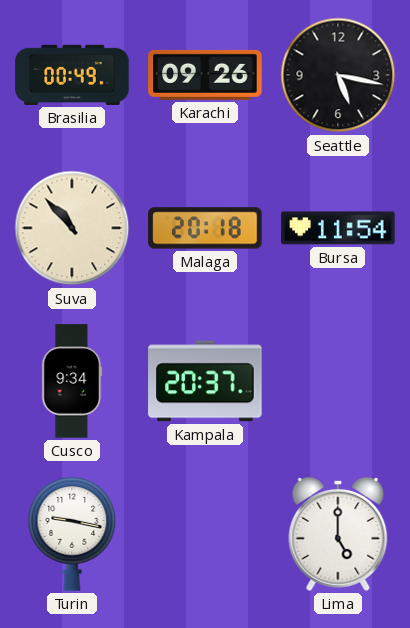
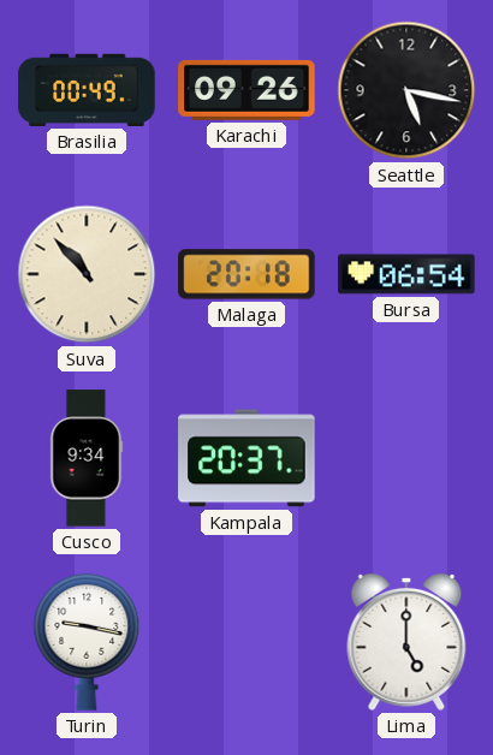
Bursa: 11:54 -> 06:54 (406, 274)
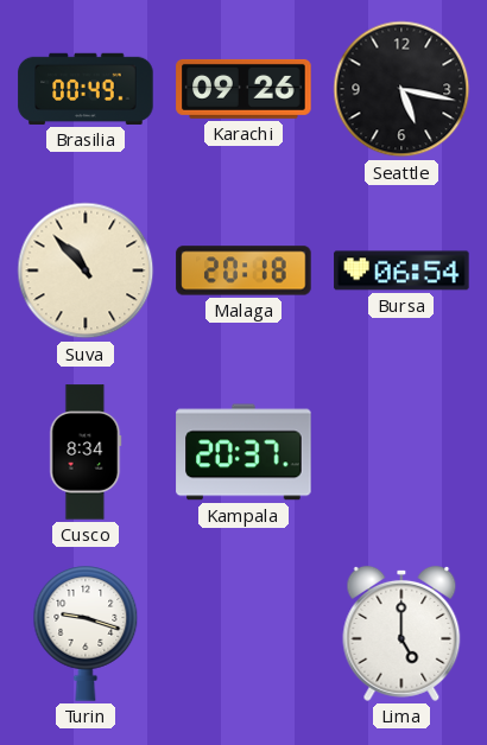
Cusco: 9:34 -> 8:34 (86, 452)
Turin: 9:17 -> 9:18 (86, 635)
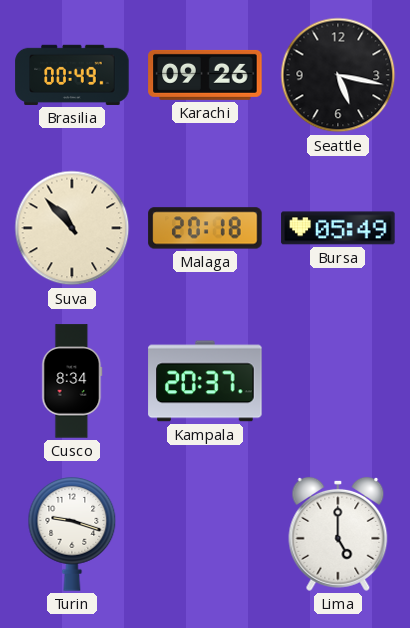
Bursa: 06:54 -> 05:49 (338, 228)
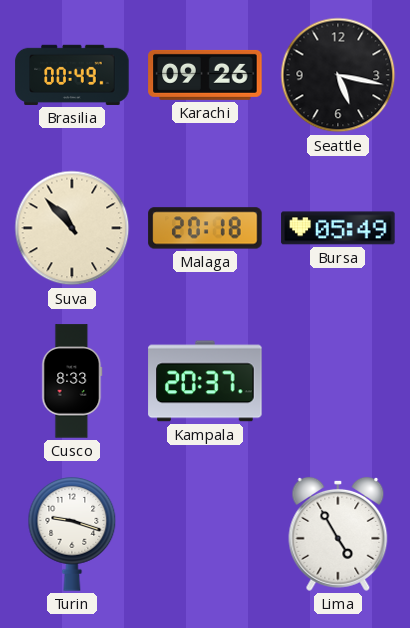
Cusco: 8:34 -> 8:33 (72, 381)
Lima: 5:00 -> 4:55 (338, 534)
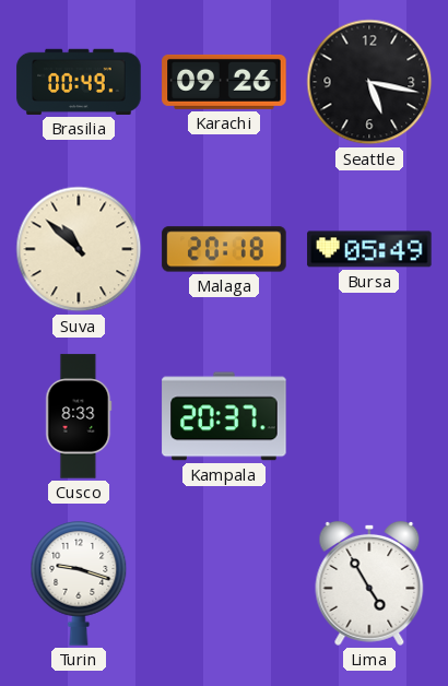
Suva: 10:53 -> 10:52 (79, 249)
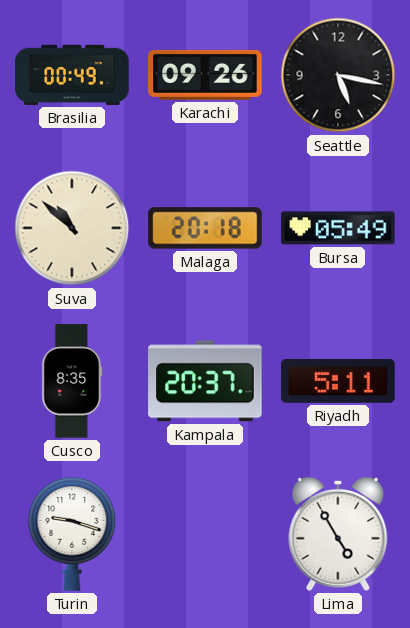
Cusco: 8:33 -> 8:35 (72, 381)
Riyadh: none -> 5:11 (338, 381)
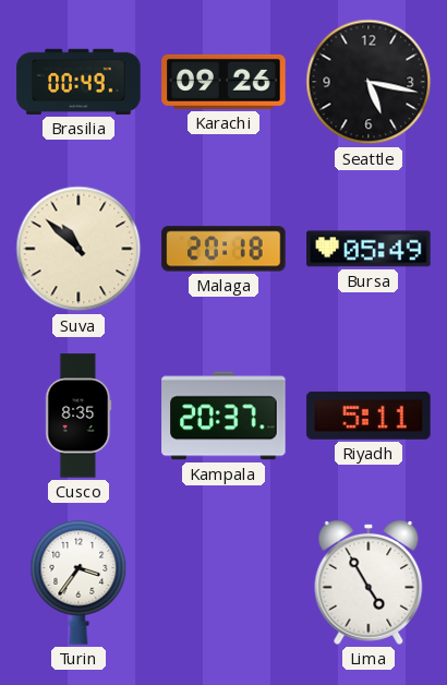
Turin: 9:18 -> 3:36 (78, 584)
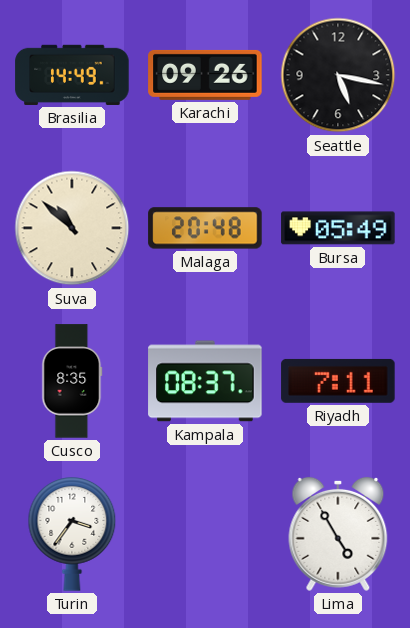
Brasilia: 00:49 -> 14:49 (72, 75)
Malaga: 20:18 -> 20:48 (205, 228)
Kampala: 20:37 -> 08:37 (205, 381)
Riyadh: 5:11 -> 7:11 (338, 381)
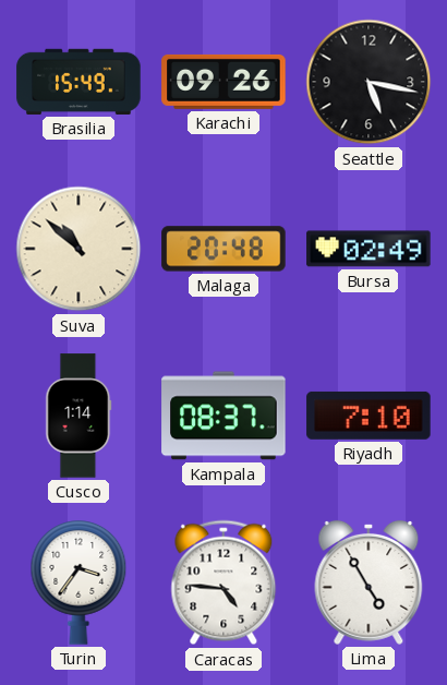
Brasilia: 14:49 -> 15:49 (78, 82)
Bursa: 05:49 -> 02:49 (369, 249)
Cusco: 8:35 -> 1:14 (78, 416)
Riyadh: 7:11 -> 7:10 (369, 416)
Caracas: none -> 4:46 (224, 582)
